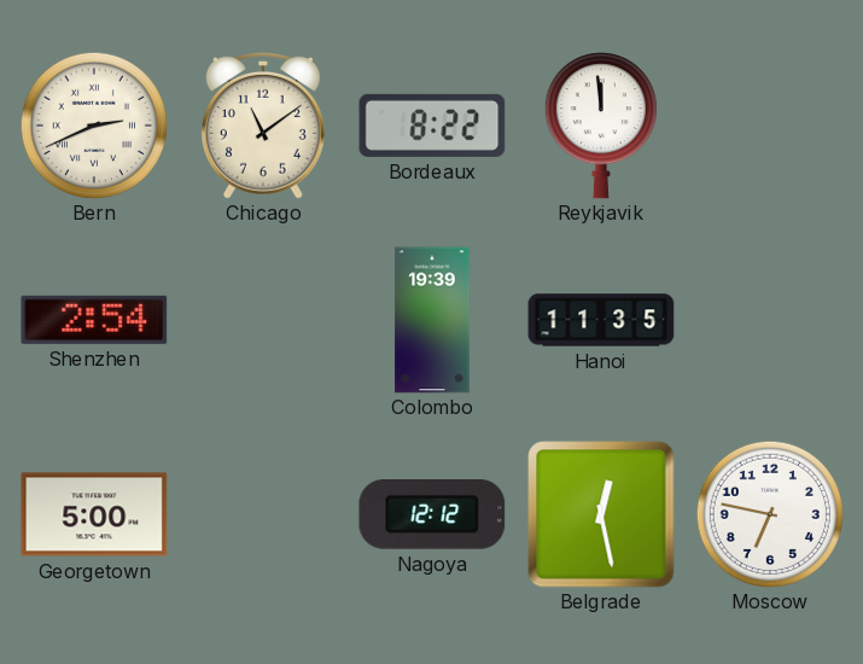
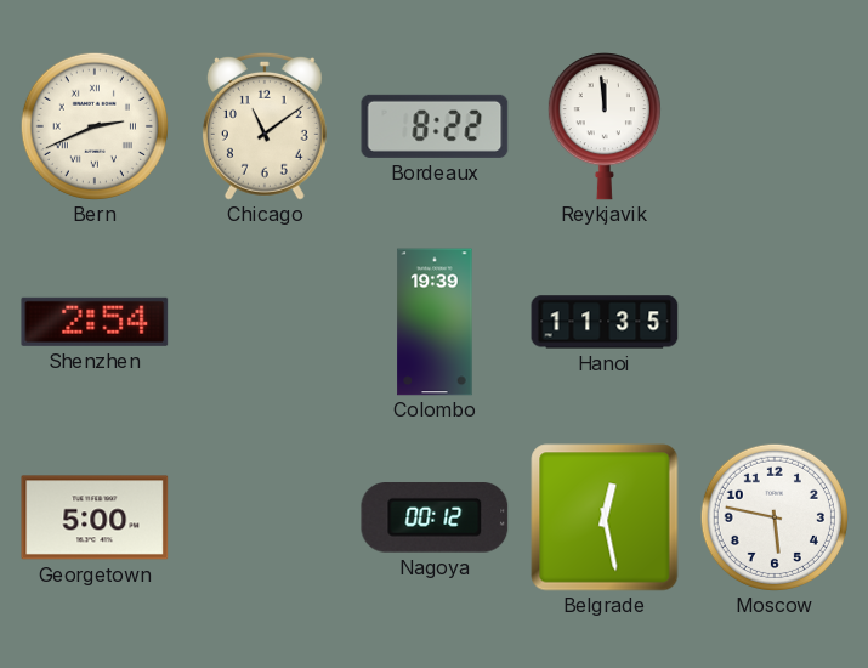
Nagoya: 12:12 -> 00:12 (435, 519)
Moscow: 6:47 -> 5:47 (775, 517)
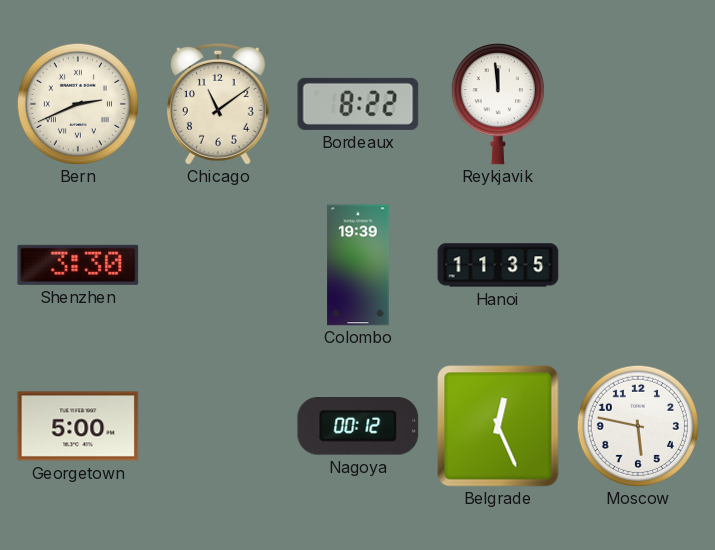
Shenzhen: 2:54 -> 3:30 (78, 265)
Belgrade: 12:28 -> 12:26 (498, 426)
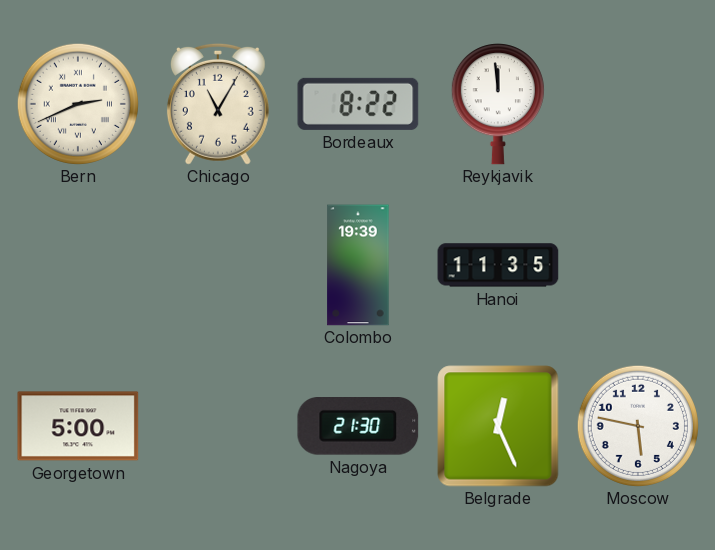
Chicago: 11:09 -> 11:05 (218, 104)
Shenzhen: 3:30 -> none (78, 265)
Nagoya: 00:12 -> 21:30 (358, 427)
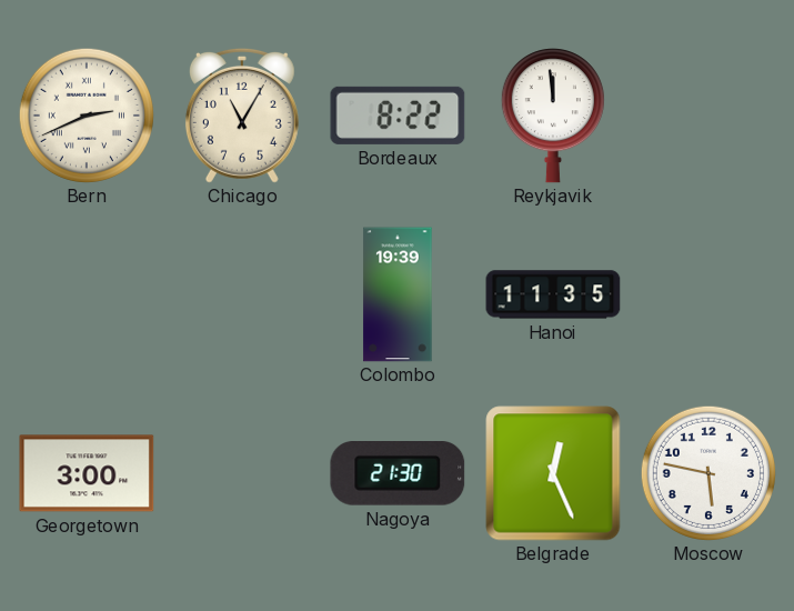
Georgetown: 5:00 -> 3:00 (87, 473)
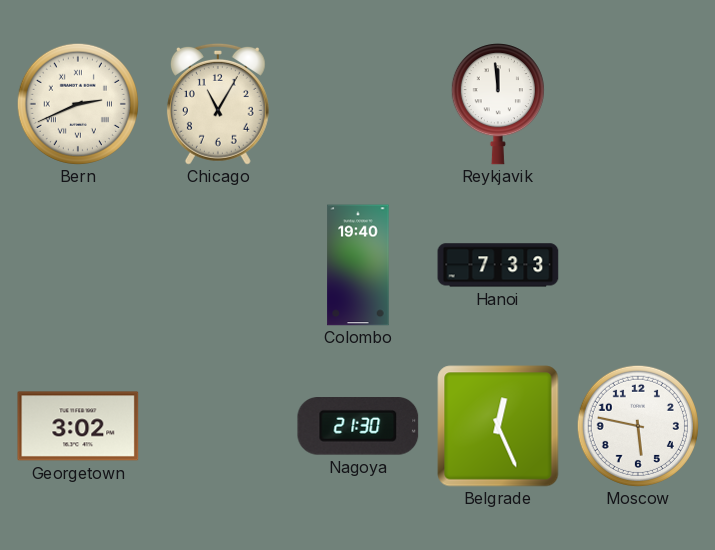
Bordeaux: 8:22 -> none (398, 116)
Colombo: 19:39 -> 19:40 (358, 265)
Hanoi: 11:35 -> 7:33 (498, 265)
Georgetown: 3:00 -> 3:02 (78, 426)
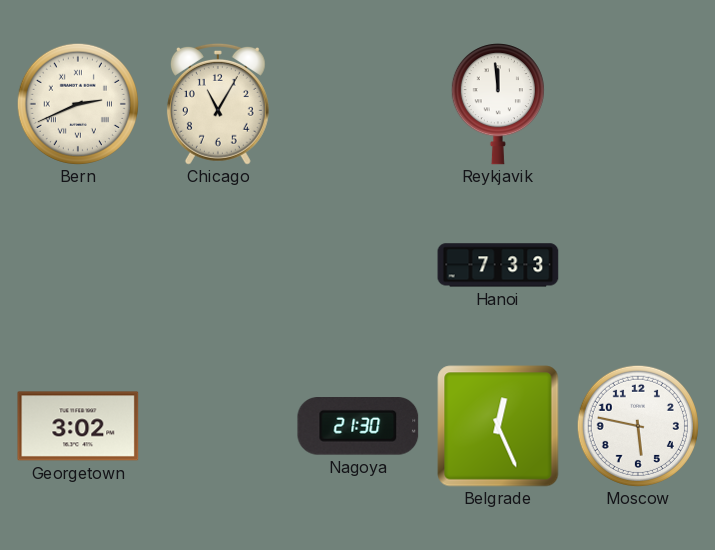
Colombo: 19:40 -> none (358, 265)
